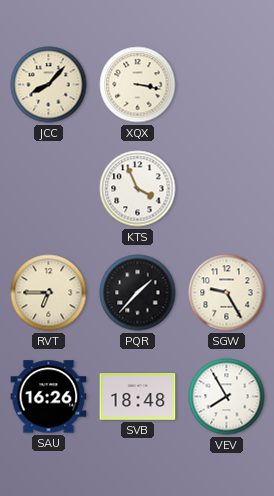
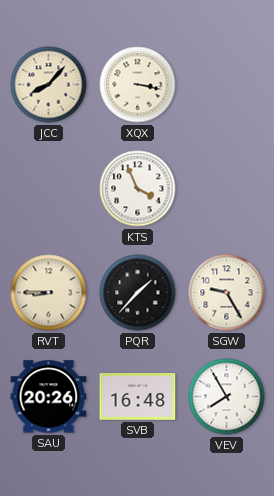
RVT: 6:45 -> 8:45 (49, 293)
SAU: 16:26 -> 20:26 (49, 397)
SVB: 18:48 -> 16:48 (138, 397)
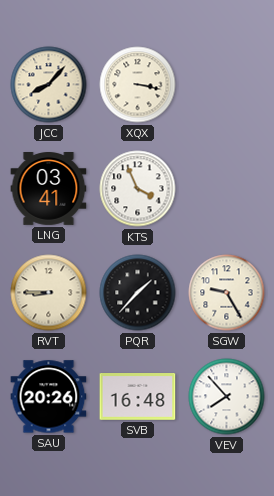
LNG: none -> 03:41 (49, 189)
VEV: 7:55 -> 7:53 (227, 397)
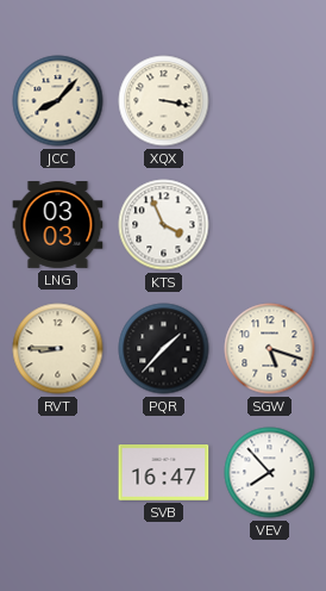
LNG: 03:41 -> 03:03 (58, 225)
SGW: 9:25 -> 5:18 (270, 349)
SAU: 20:26 -> none (49, 397)
SVB: 16:48 -> 16:47 (164, 473)
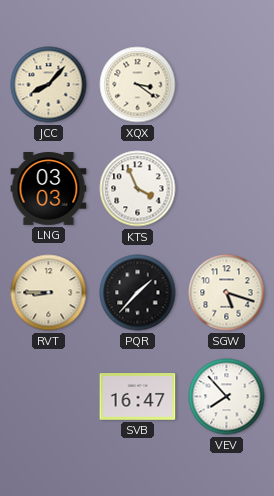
XQX: 3:17 -> 3:21 (138, 85)
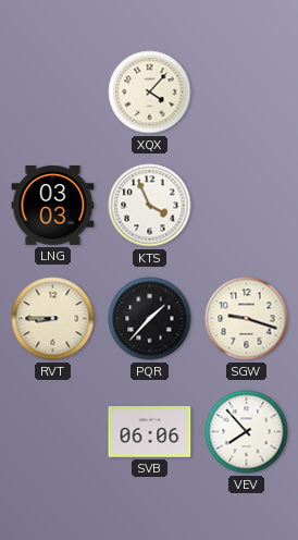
JCC: 8:07 -> none (49, 85)
XQX: 3:21 -> 4:07 (150, 93)
SGW: 5:18 -> 9:18 (247, 319)
SVB: 16:47 -> 06:06 (150, 432)
